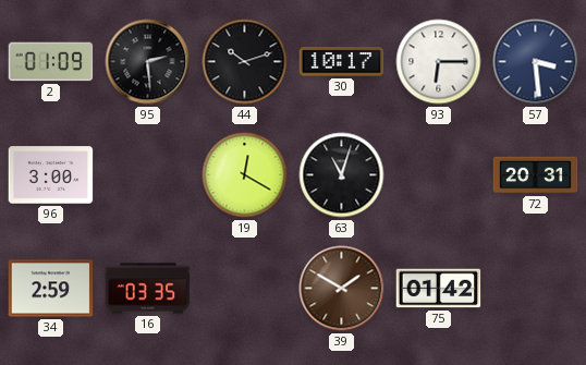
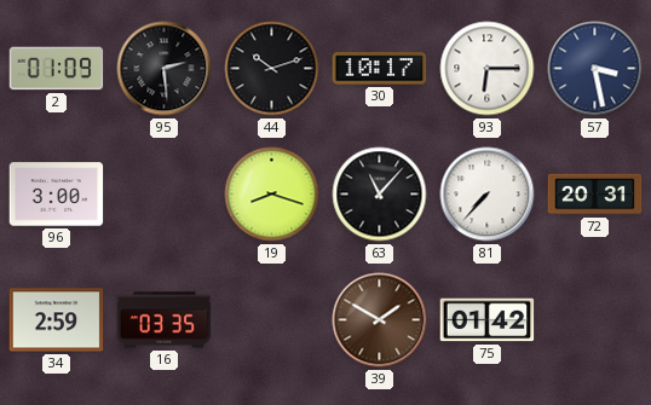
57: 3:29 -> 3:28 (595, 69)
19: 12:20 -> 8:18 (272, 195)
63: 11:03 -> 11:07 (380, 195)
81: none -> 7:37 (488, 195)
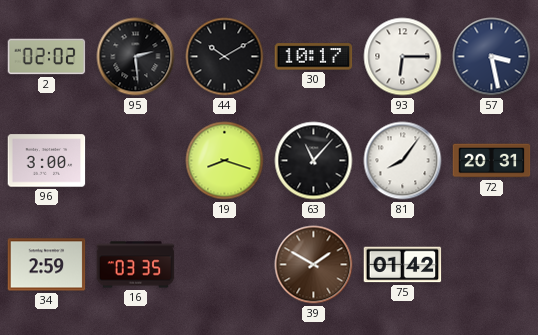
2: 01:09 -> 02:02 (47, 57)
44: 10:12 -> 10:10 (225, 57)
81: 7:37 -> 8:06 (403, 161)
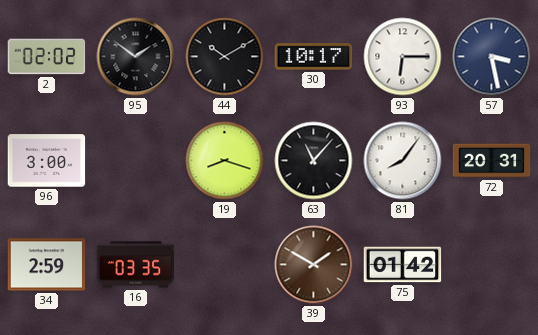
95: 2:29 -> 1:51 (136, 57)
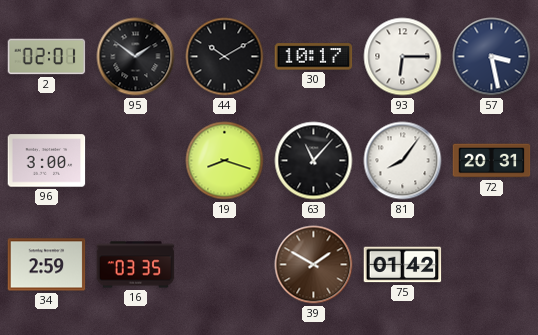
2: 02:02 -> 02:01 (47, 57)
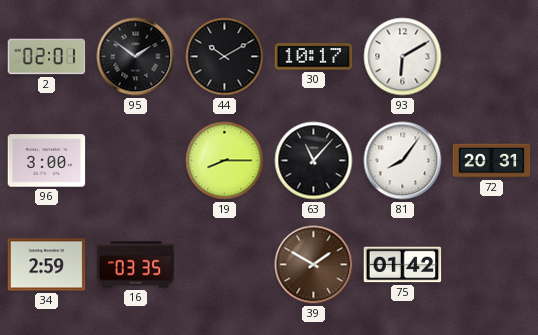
93: 6:15 -> 6:10 (403, 57)
57: 3:28 -> none (492, 57)
19: 8:18 -> 8:15 (225, 161)
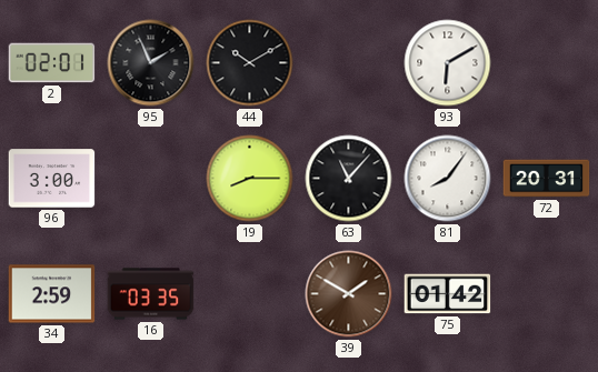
95: 1:51 -> 1:56 (151, 63)
30: 10:17 -> none (314, 57)
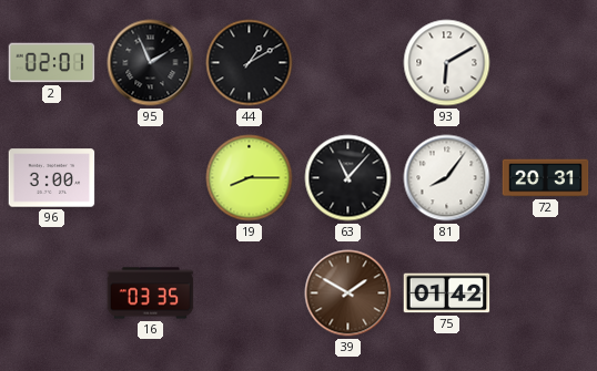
44: 10:10 -> 1:10 (250, 63)
34: 2:59 -> none (52, 294)
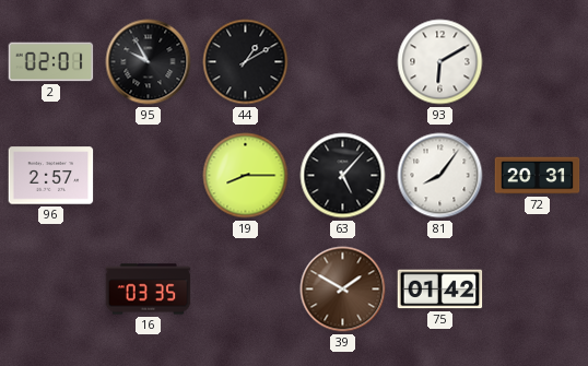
95: 1:56 -> 9:55 (149, 62)
96: 3:00 -> 2:57 (51, 176)
63: 11:07 -> 5:07 (343, 176)
